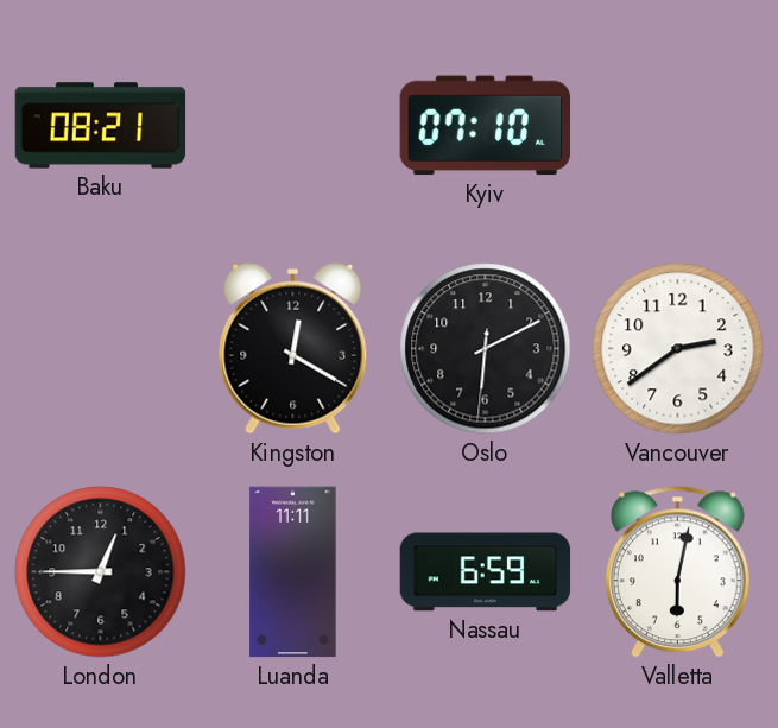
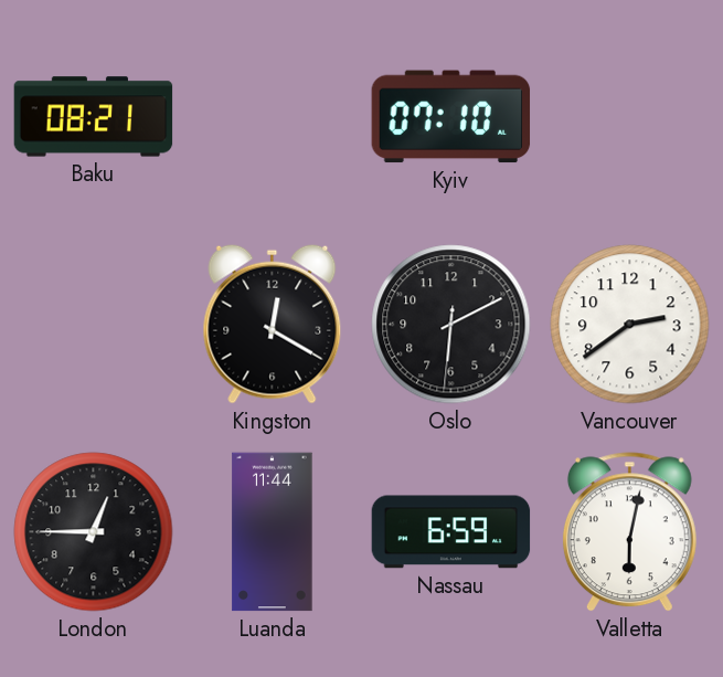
Luanda: 11:11 -> 11:44 (273, 532)
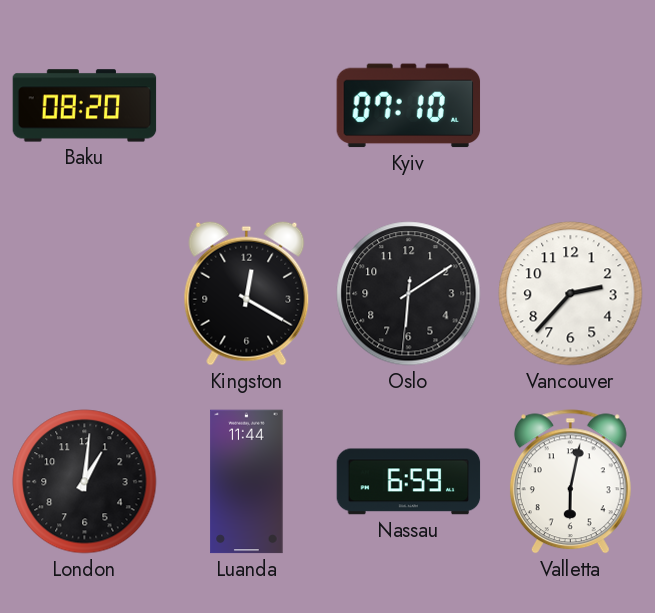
Baku: 08:21 -> 08:20 (85, 106)
Oslo: 6:10 -> 6:09 (409, 294)
Vancouver: 2:39 -> 2:37 (571, 294)
London: 12:45 -> 1:01 (85, 482)
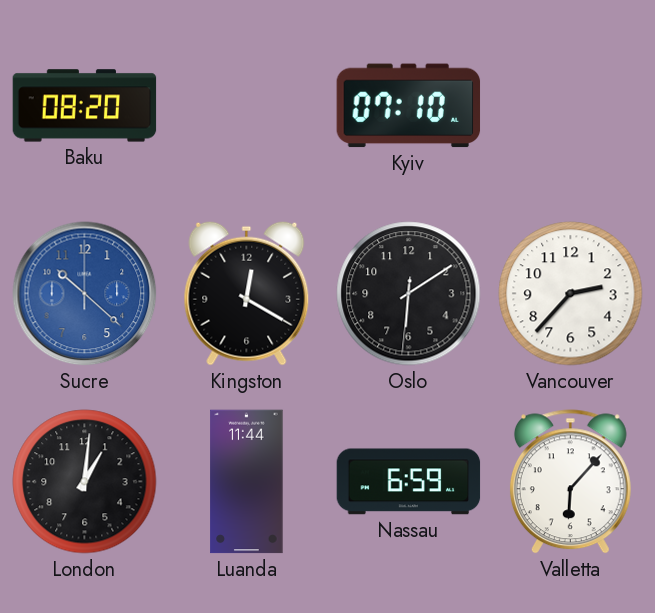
Sucre: none -> 10:22 (85, 294)
Valletta: 6:02 -> 6:07 (570, 482)
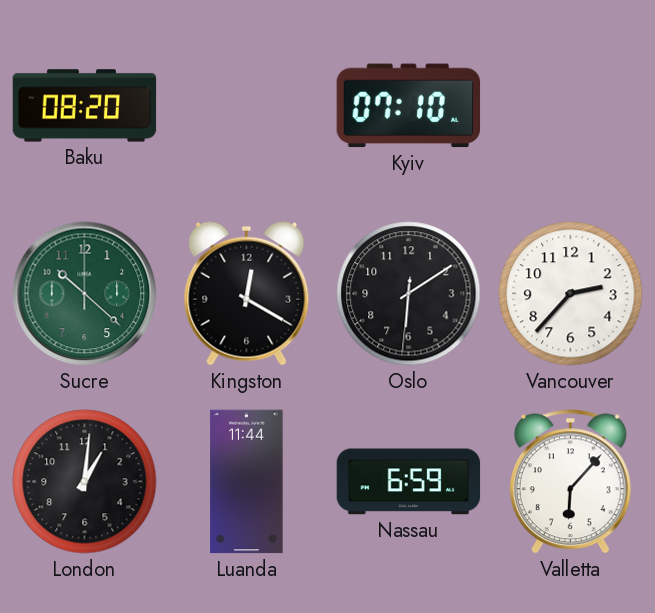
Sucre dial: blue -> green (85, 294)
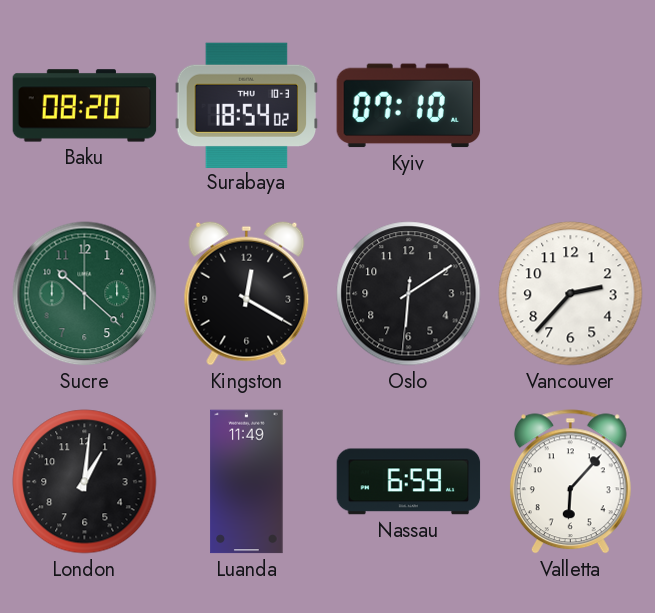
Surabaya: none -> 18:54 (247, 105)
Luanda: 11:44 -> 11:49 (247, 482)
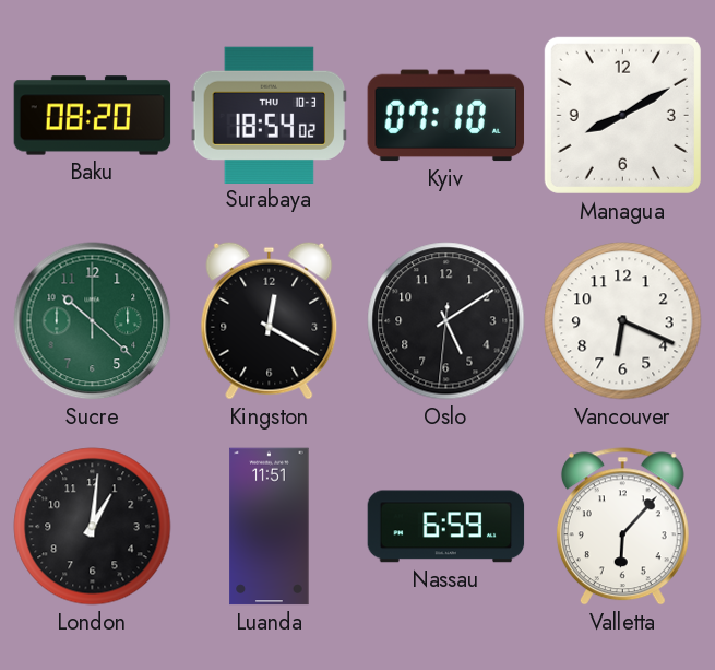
Managua: none -> 8:10 (622, 115)
Oslo: 6:09 -> 5:09 (446, 321)
Vancouver: 2:37 -> 6:19 (623, 321)
Luanda: 11:49 -> 11:51 (270, 527)
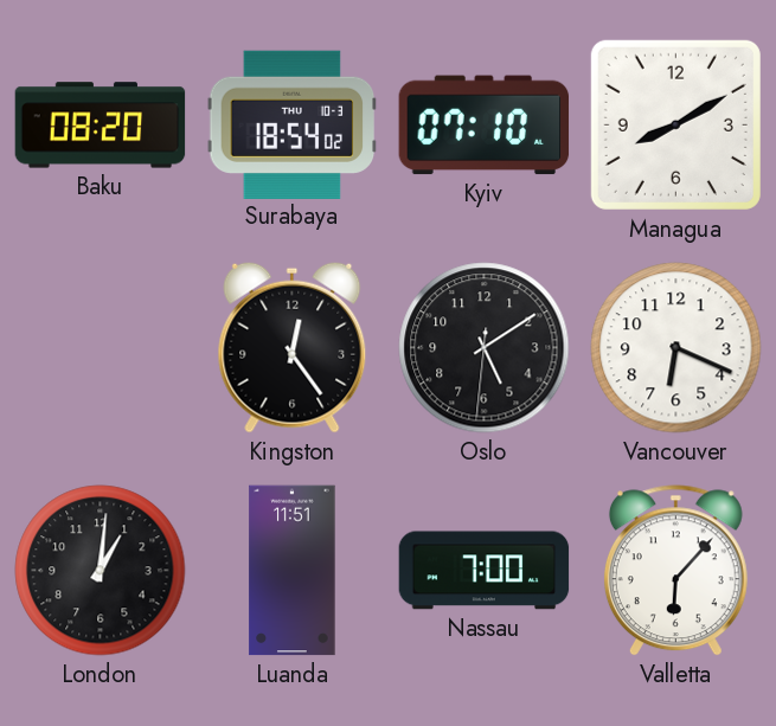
Sucre: 10:22 -> none (93, 321)
Kingston: 12:20 -> 12:24 (293, 347)
Nassau: 6:59 -> 7:00 (485, 571)
